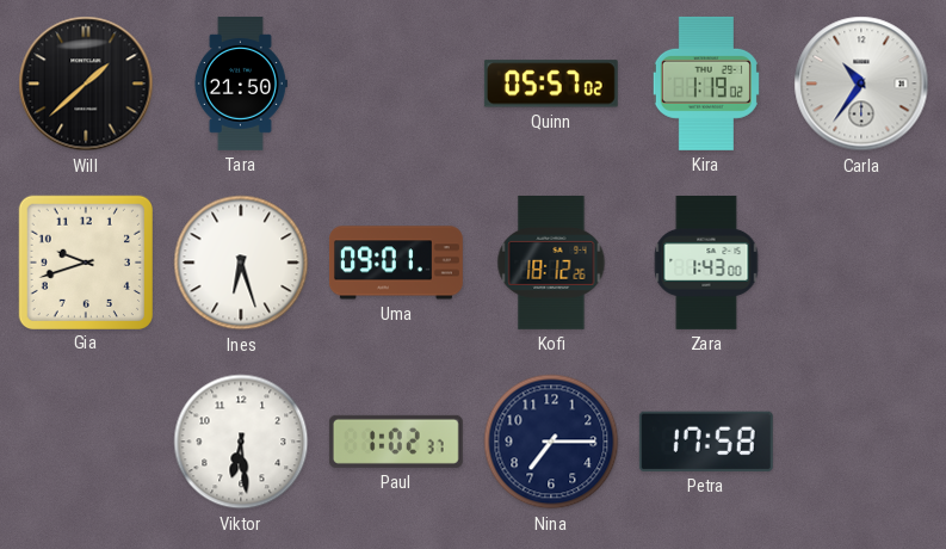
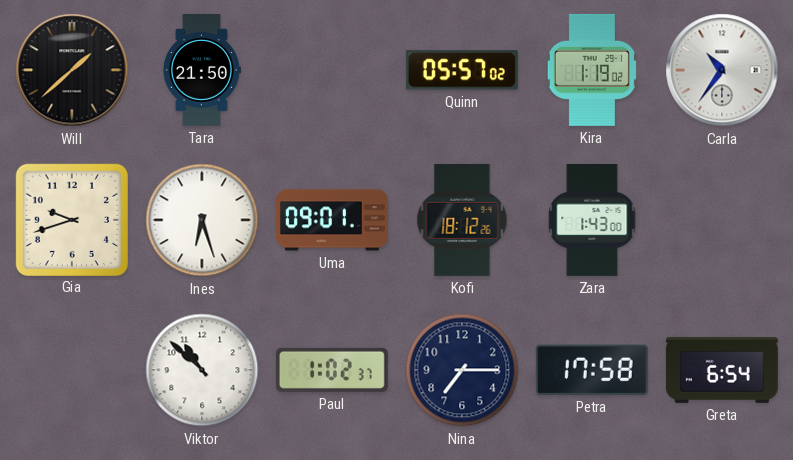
Viktor: 6:29 -> 10:52 (202, 370)
Greta: none -> 6:54 (722, 370)
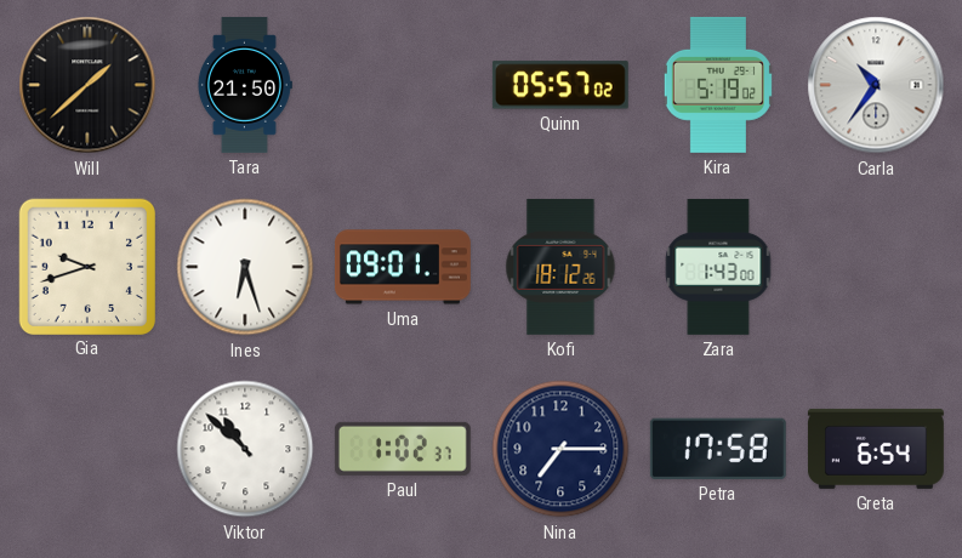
Kira: 1:19 -> 5:19 (718, 85)
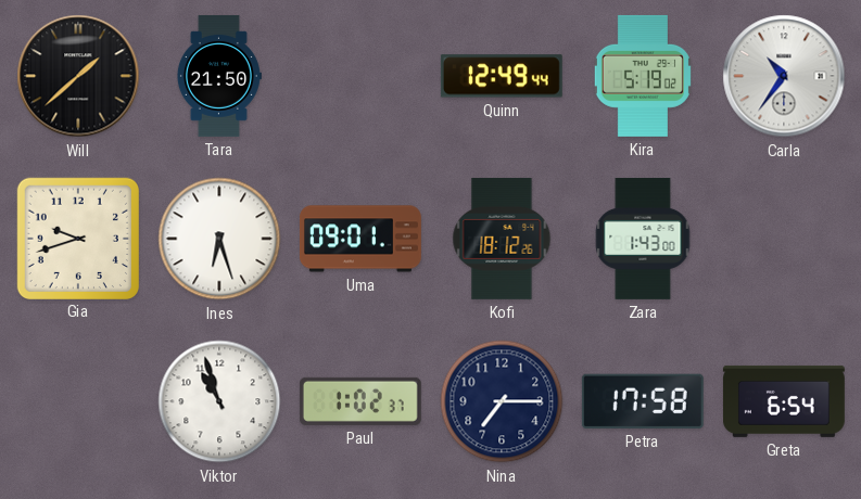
Quinn: 05:57 -> 12:49 (502, 76)
Viktor: 10:52 -> 10:57 (219, 401)
